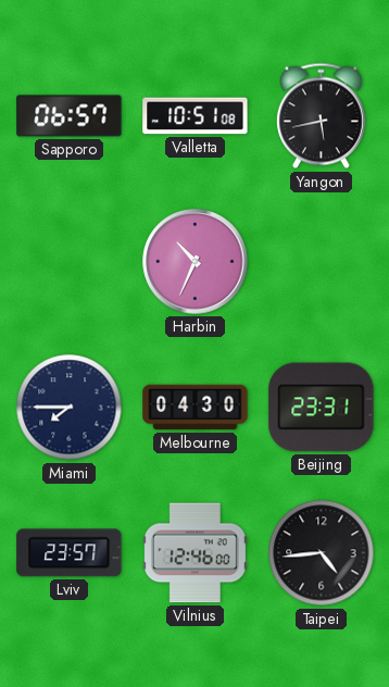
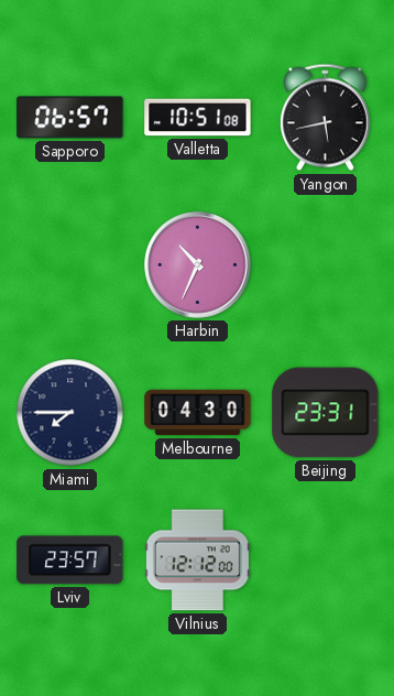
Vilnius: 12:46 -> 12:12 (197, 561)
Taipei: 4:44 -> none (322, 553)
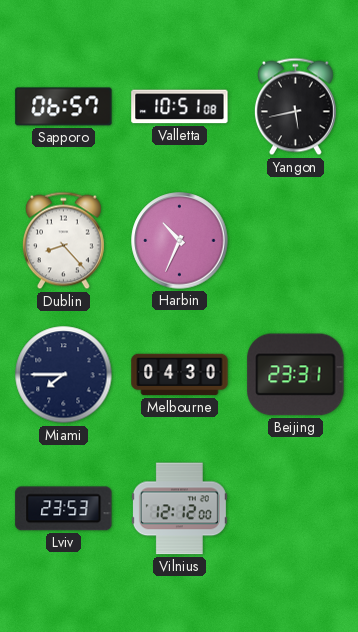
Dublin: none -> 8:23 (63, 241)
Lviv: 23:57 -> 23:53 (64, 509)
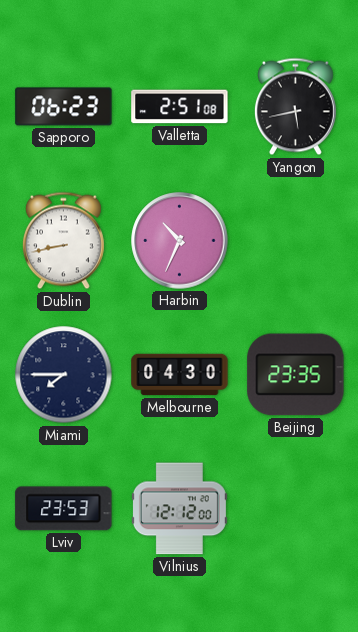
Sapporo: 06:57 -> 06:23 (64, 107)
Valletta: 10:51 -> 2:51 (180, 107)
Dublin: 8:23 -> 8:43 (63, 241)
Beijing: 23:31 -> 23:35 (296, 375)
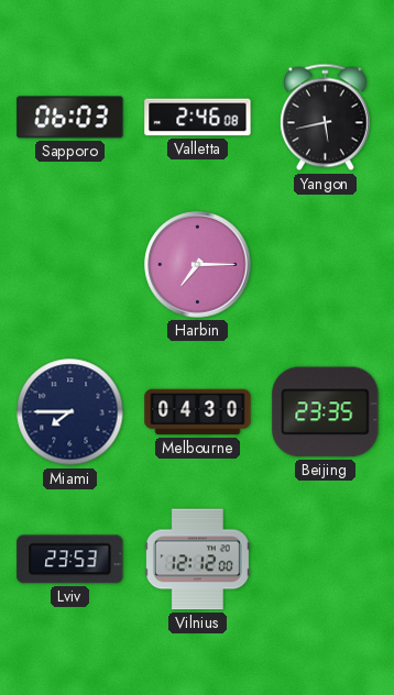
Sapporo: 06:23 -> 06:03 (70, 118)
Valletta: 2:51 -> 2:46 (198, 118)
Dublin: 8:43 -> none (63, 241)
Harbin: 10:34 -> 7:15 (198, 265)
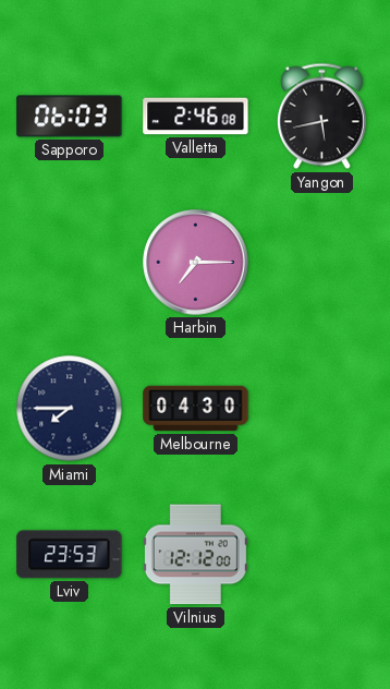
Beijing: 23:35 -> none (326, 412)
